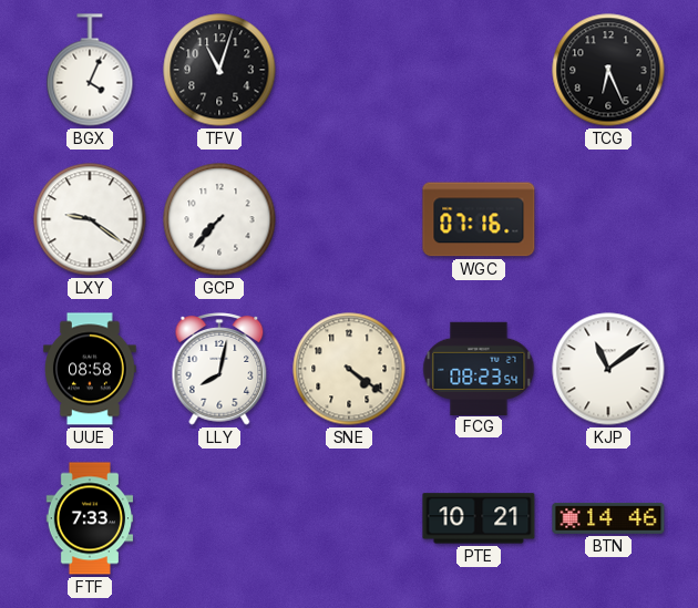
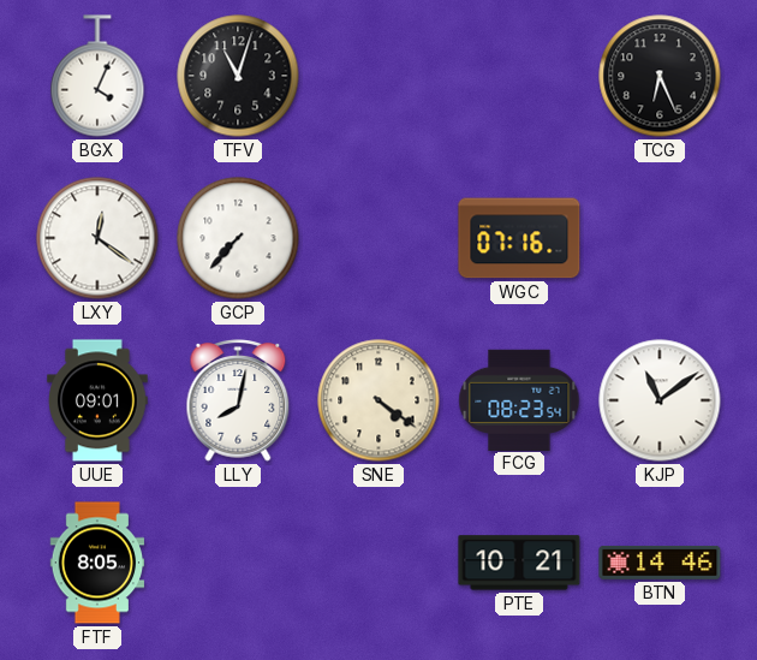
LXY: 9:21 -> 12:21 (97, 238)
UUE: 08:58 -> 09:01 (99, 400)
FTF: 7:33 -> 8:05 (97, 563)
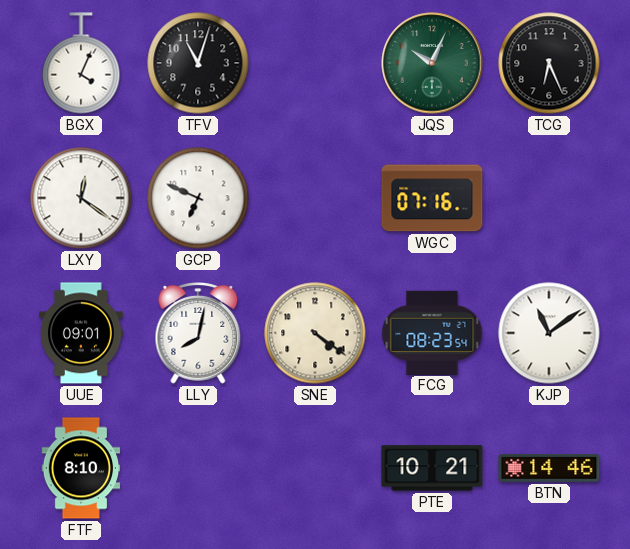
JQS: none -> 10:04 (432, 63)
GCP: 7:37 -> 6:49 (198, 198)
FTF: 8:05 -> 8:10 (81, 468)
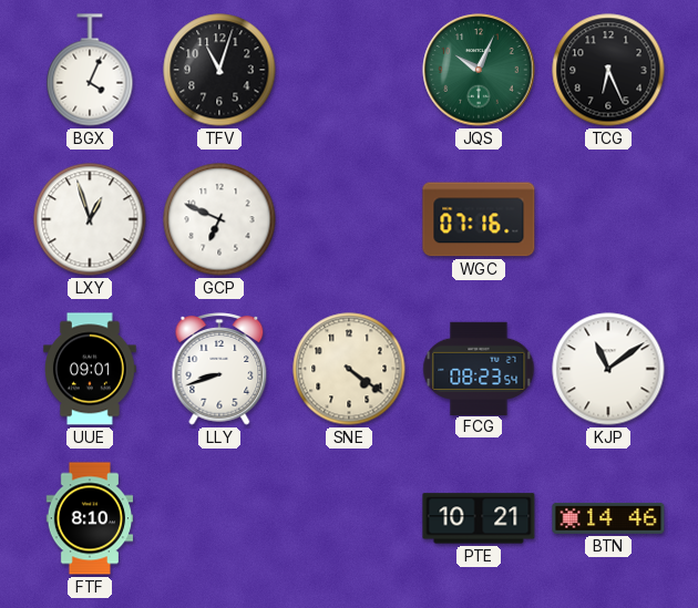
LXY: 12:21 -> 12:57 (90, 219)
LLY: 8:02 -> 8:42 (219, 369)
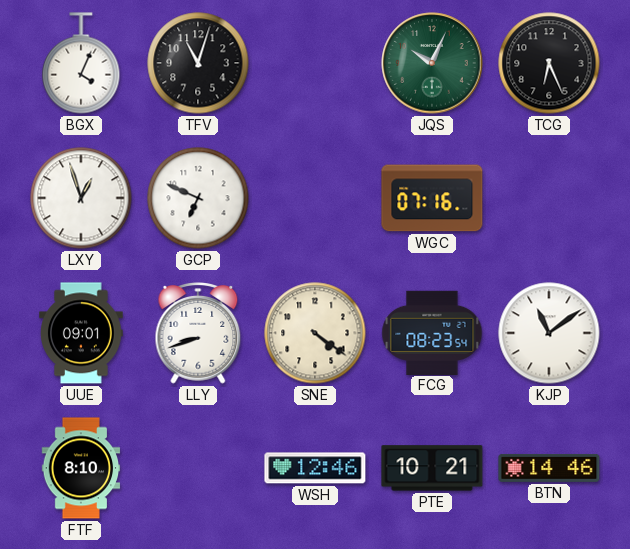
WSH: none -> 12:46 (315, 468)
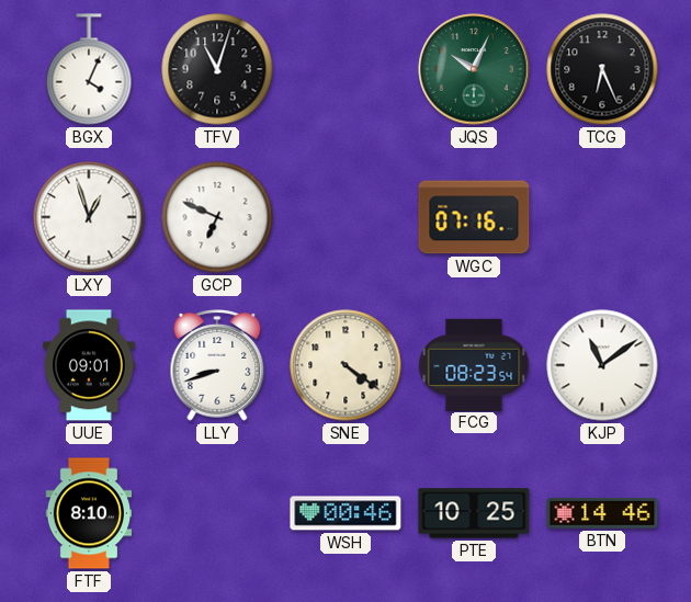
WSH: 12:46 -> 00:46 (346, 513)
PTE: 10:21 -> 10:25 (474, 513)
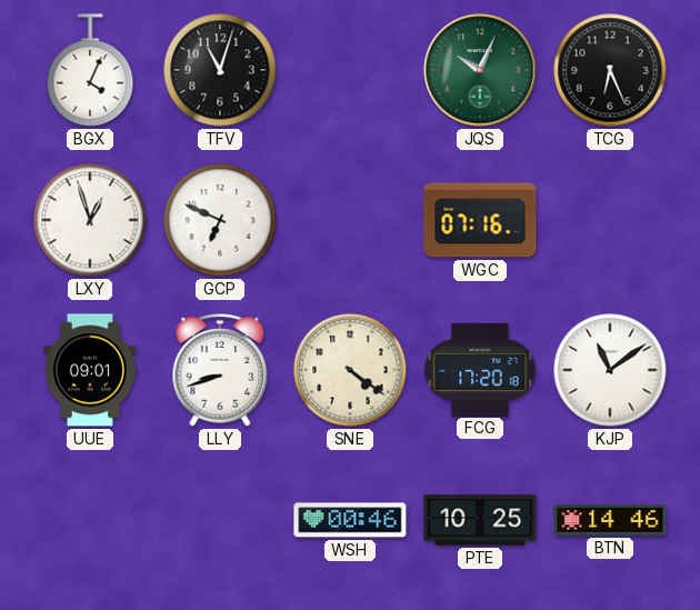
FCG: 08:23 -> 17:20 (480, 369)
FTF: 8:10 -> none (89, 513)
